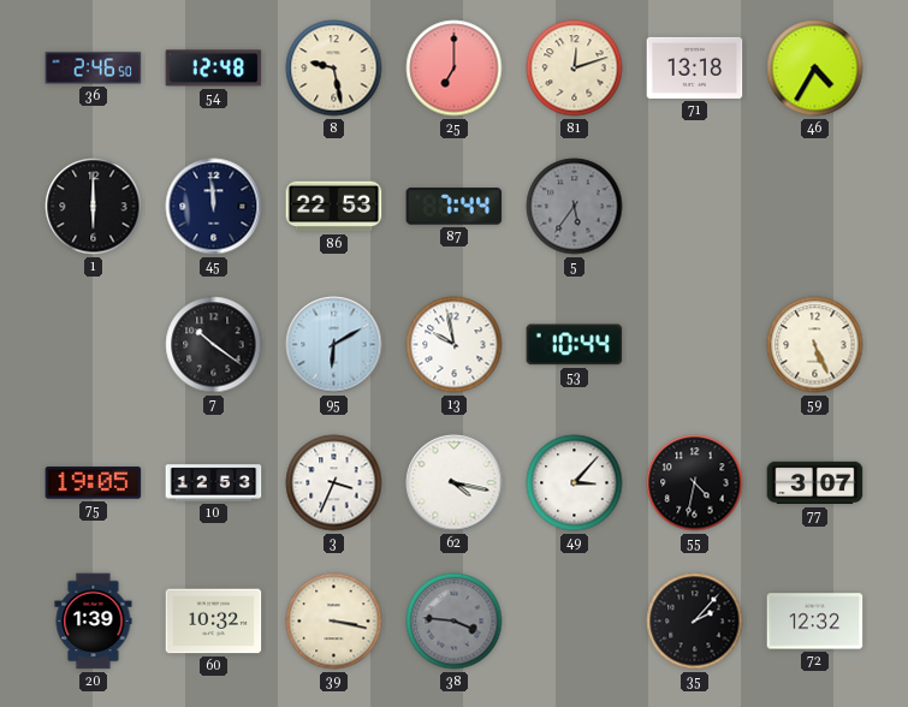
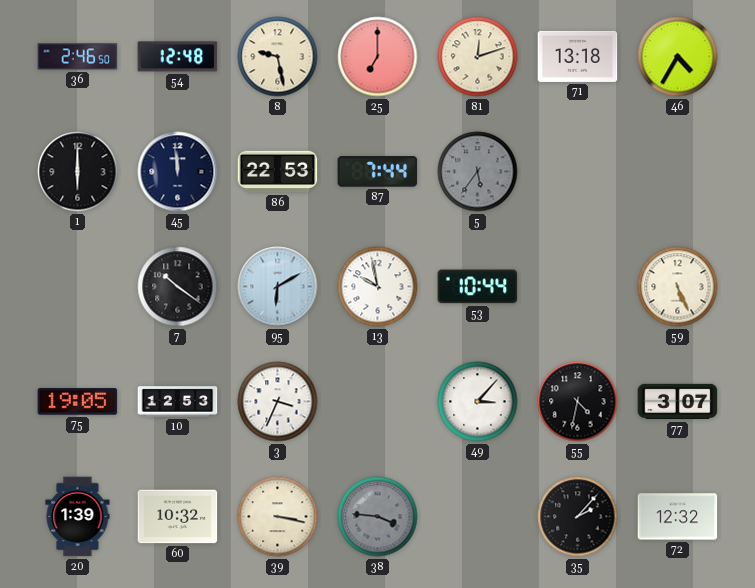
62: 4:17 -> none (455, 483)
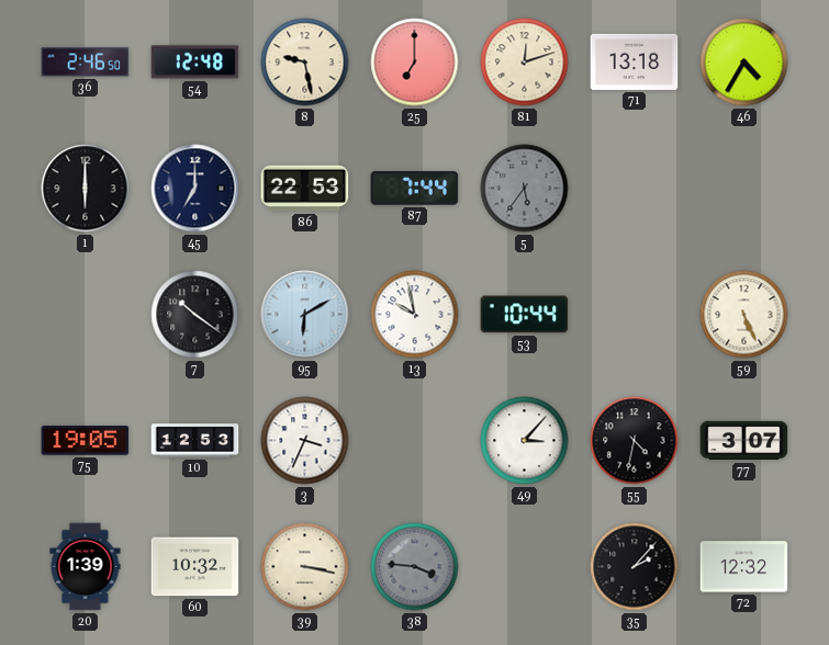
45: 11:59 -> 7:00 (195, 189)
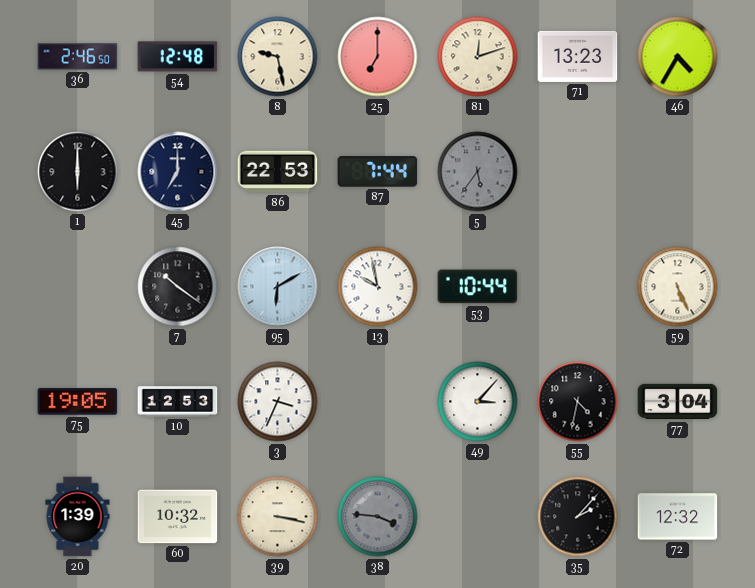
71: 13:18 -> 13:23 (578, 56)
77: 3:07 -> 3:04 (678, 402)
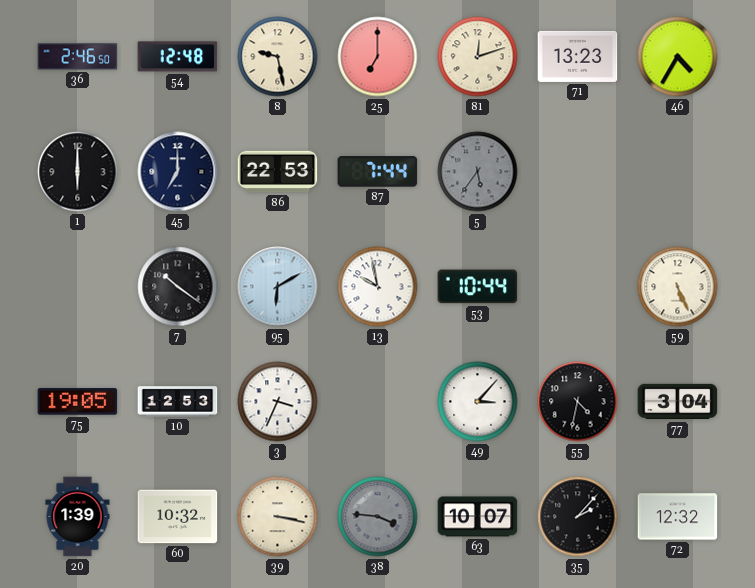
63: none -> 10:07 (478, 517)
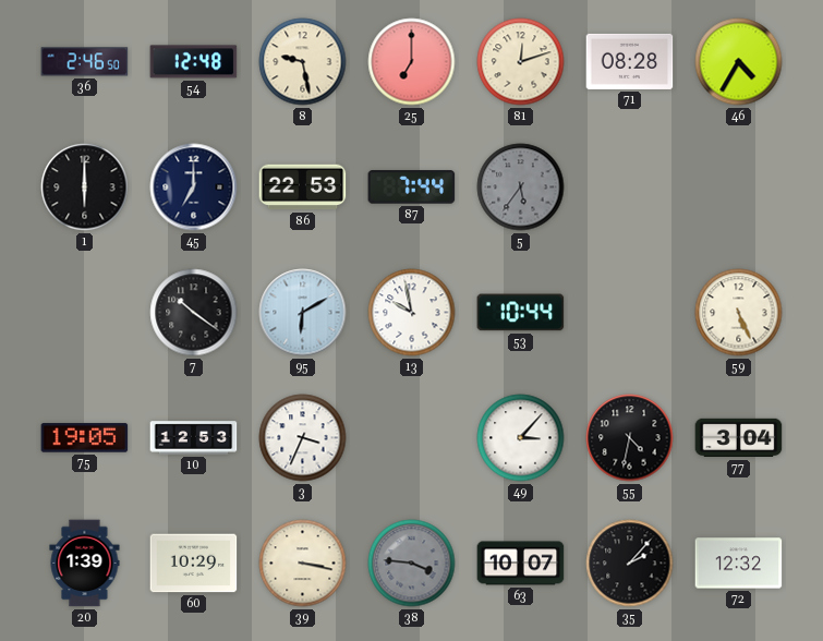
71: 13:23 -> 08:28 (630, 61)
60: 10:32 -> 10:29 (194, 564)
